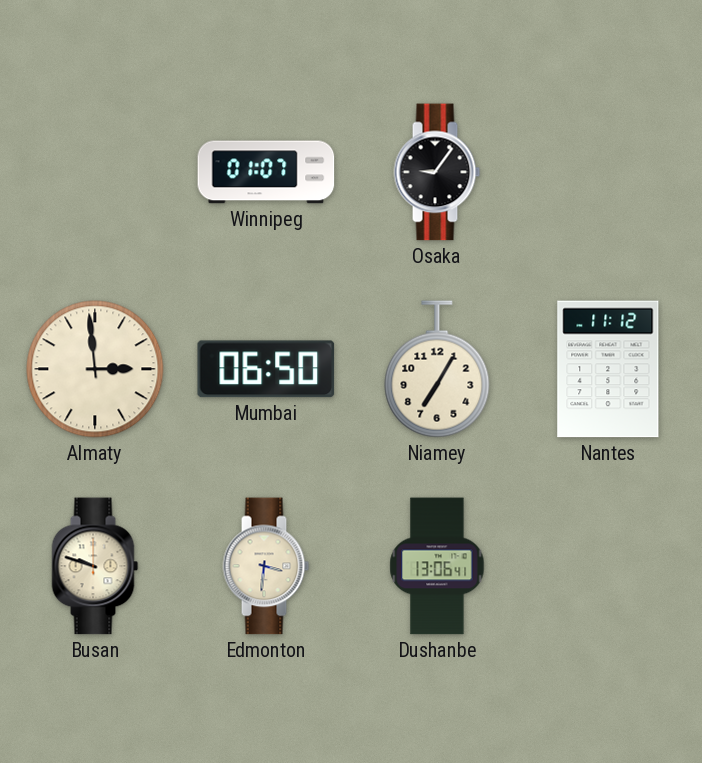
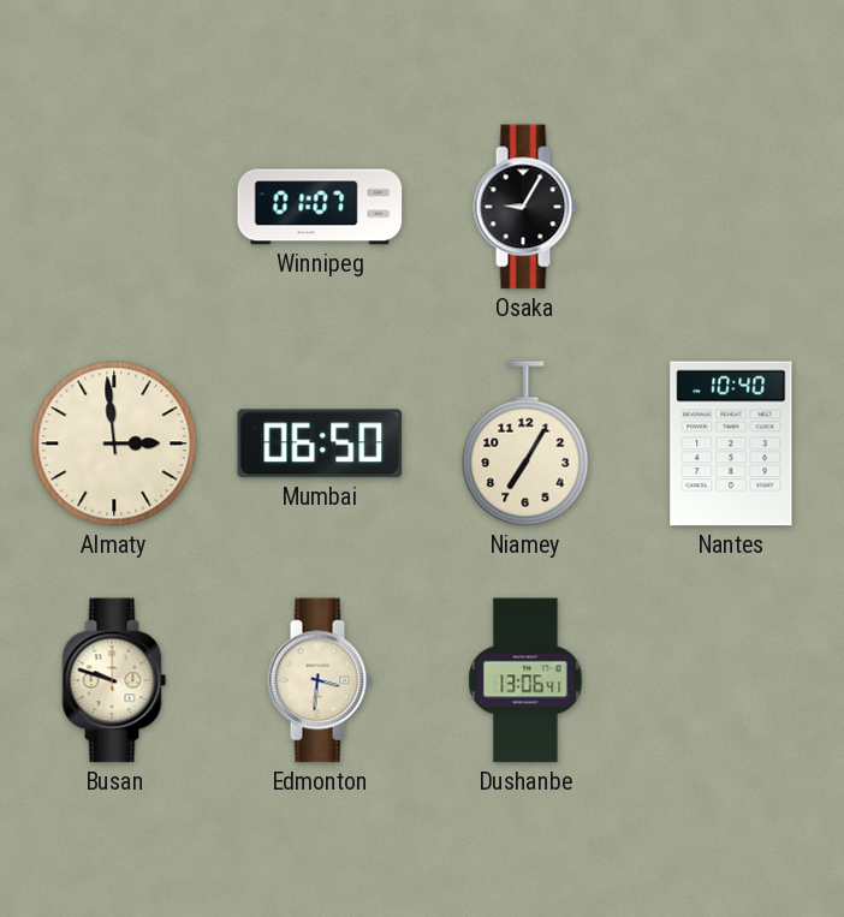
Osaka: 9:06 -> 9:05 (525, 207)
Nantes: 11:12 -> 10:40 (731, 443)
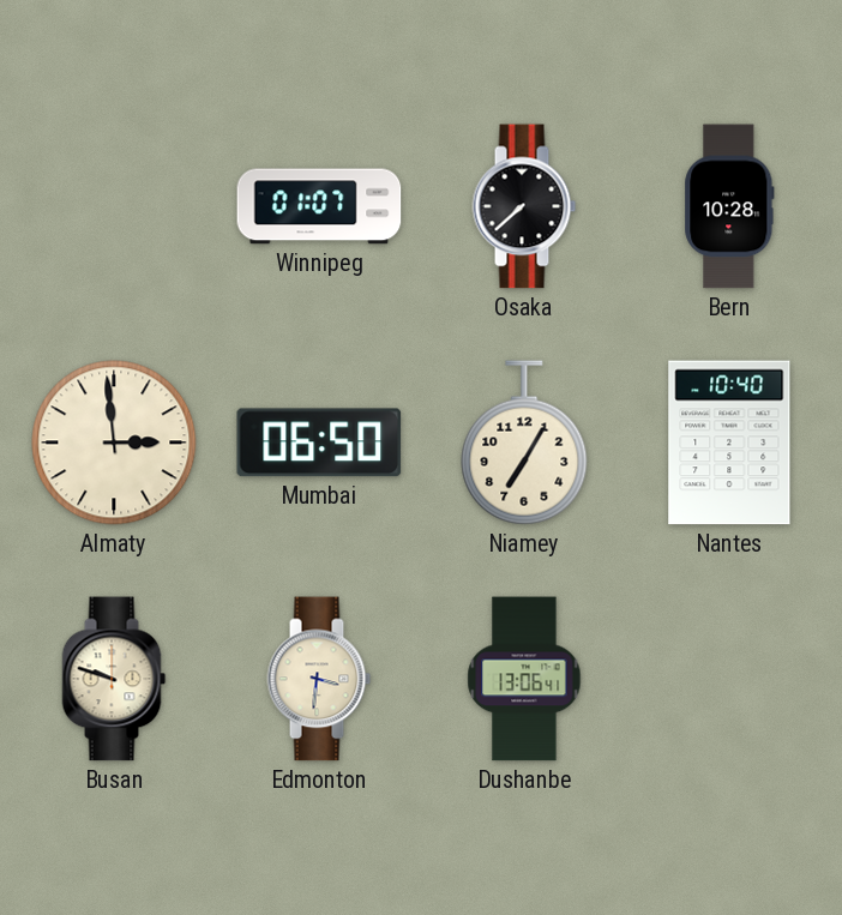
Osaka: 9:05 -> 7:38 (524, 206)
Bern: none -> 10:28 (729, 206)
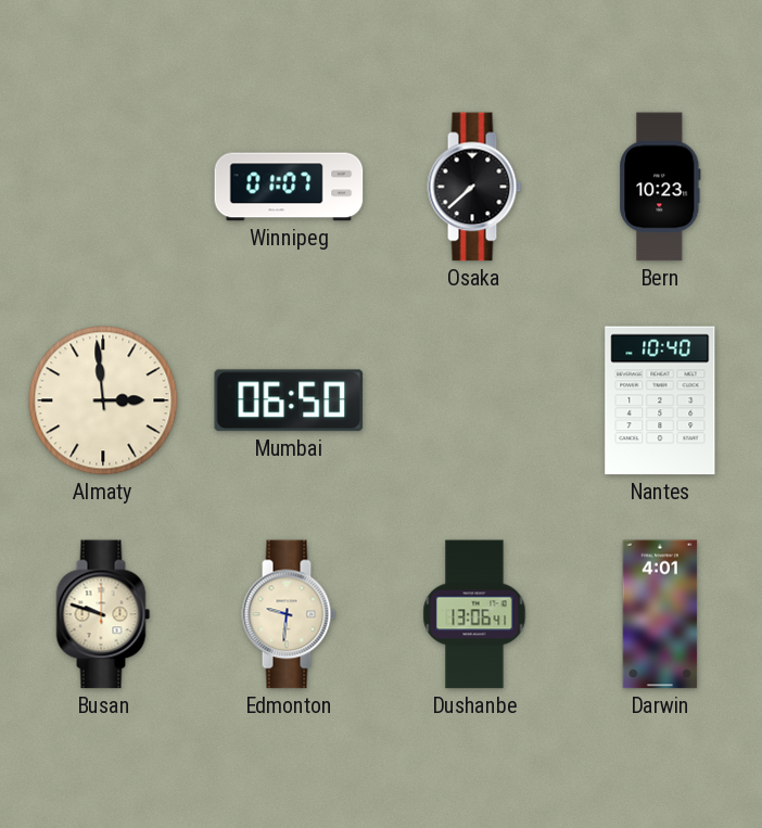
Bern: 10:28 -> 10:23 (660, 187)
Niamey: 7:05 -> none (524, 443)
Edmonton: 3:31 -> 9:31 (289, 614)
Darwin: none -> 4:01 (660, 614)
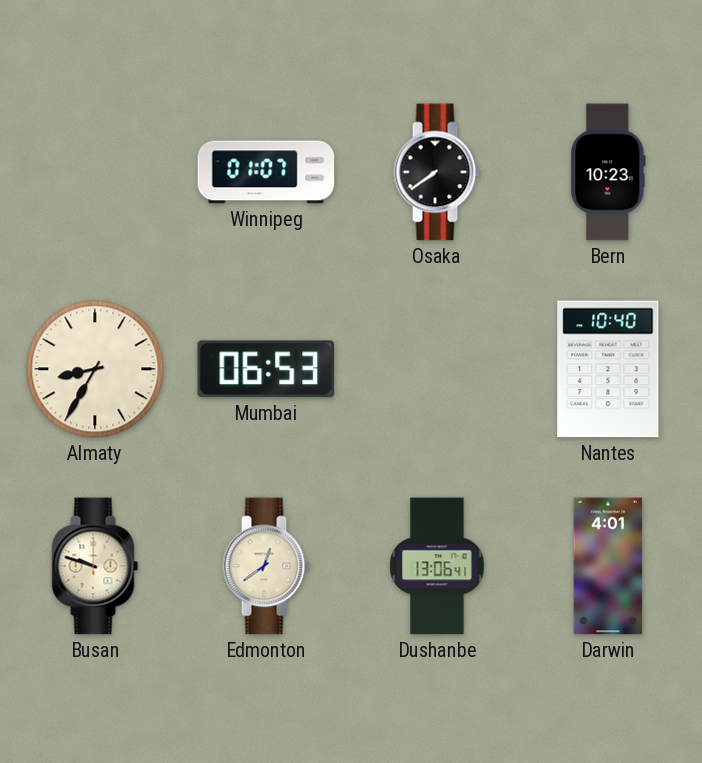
Osaka: 7:38 -> 7:39 (437, 172)
Almaty: 2:59 -> 8:35 (95, 369)
Mumbai: 06:50 -> 06:53 (266, 369)
Edmonton: 9:31 -> 12:39 (266, 566)
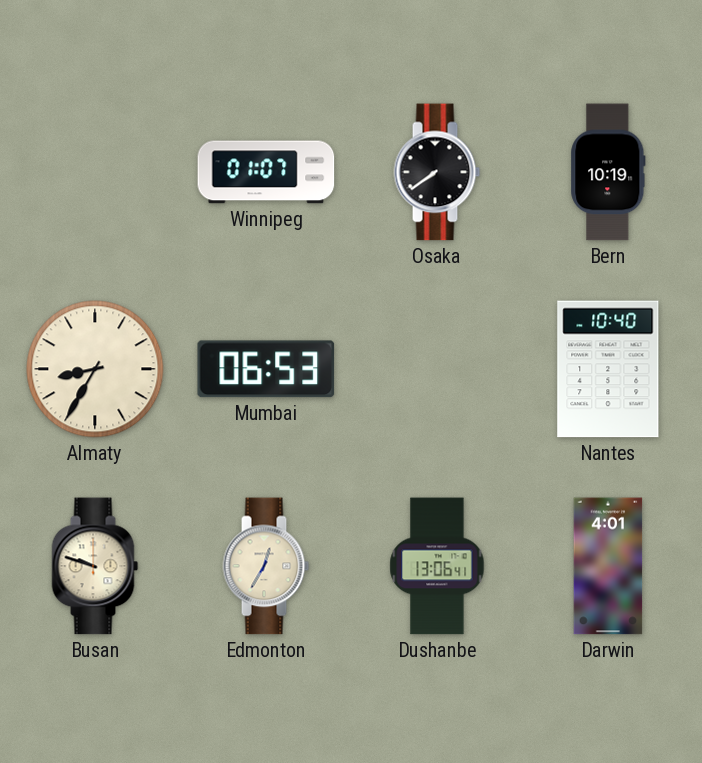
Bern: 10:23 -> 10:19 (608, 172)
Edmonton: 12:39 -> 12:35 (266, 566)
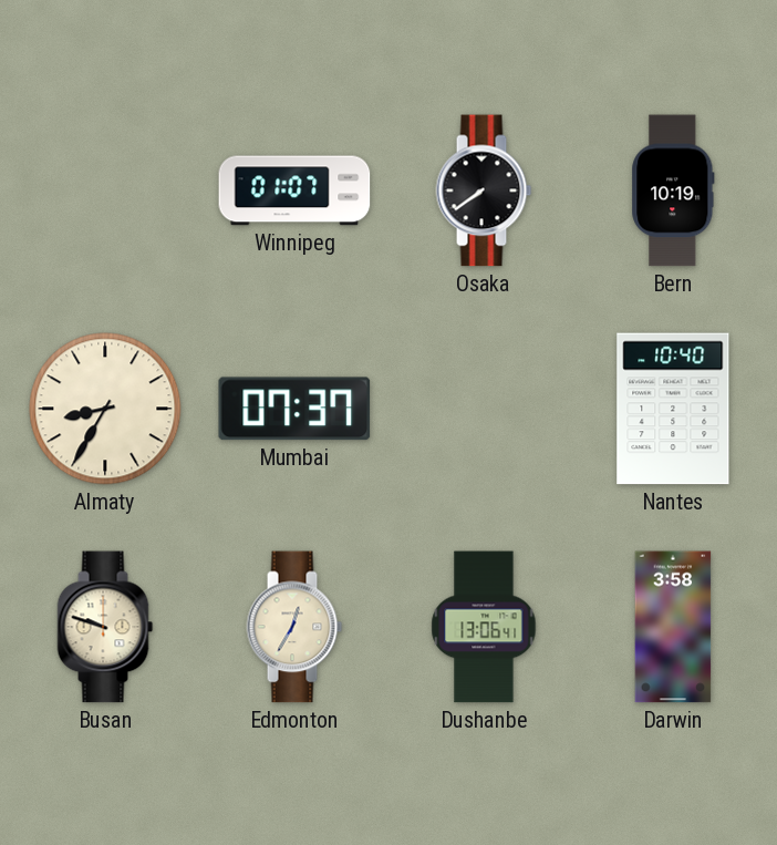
Mumbai: 06:53 -> 07:37 (294, 409)
Darwin: 4:01 -> 3:58 (673, 627)
